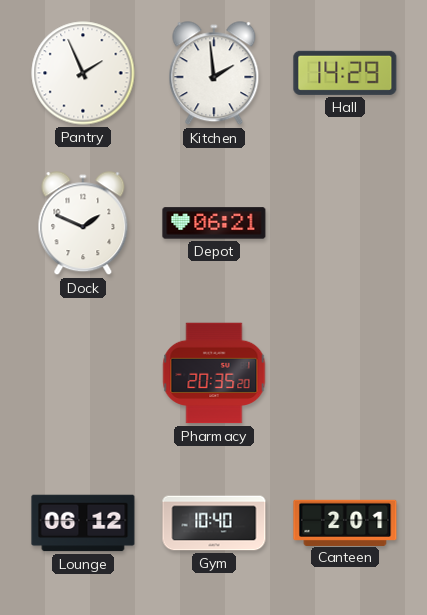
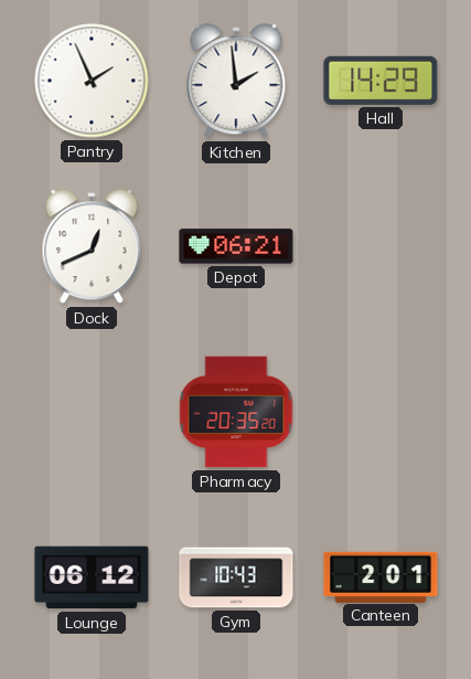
Dock: 1:49 -> 12:41 (92, 247)
Gym: 10:40 -> 10:43 (236, 577)
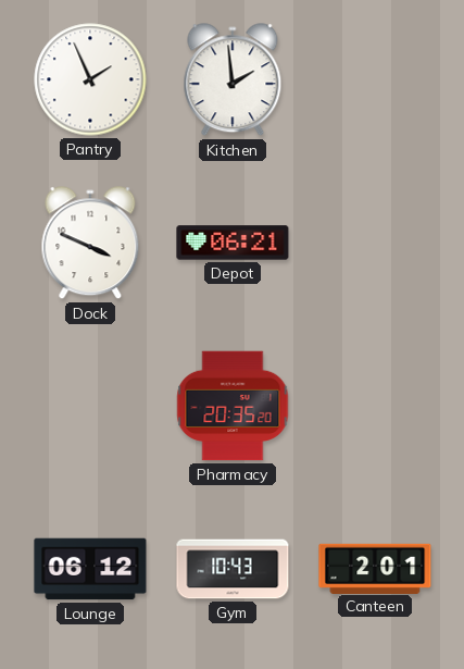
Hall: 14:29 -> none (381, 81)
Dock: 12:41 -> 3:49 (90, 244)
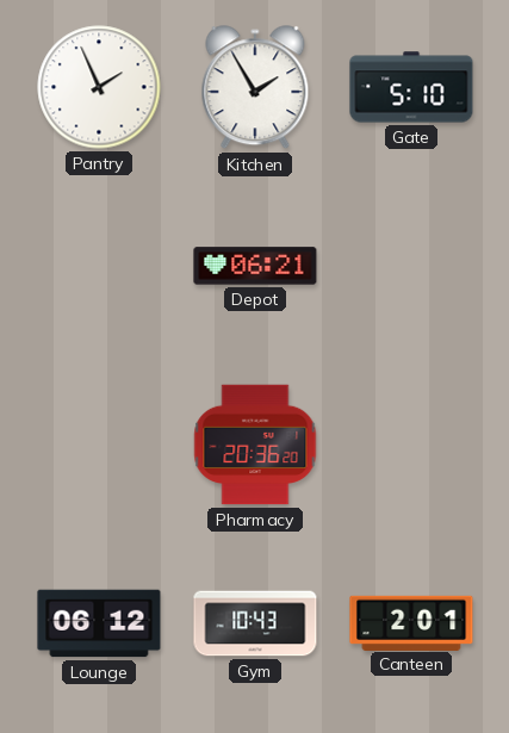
Kitchen: 1:59 -> 1:55 (255, 88)
Gate: none -> 5:10 (411, 87)
Dock: 3:49 -> none (90, 244)
Pharmacy: 20:35 -> 20:36 (255, 445)
